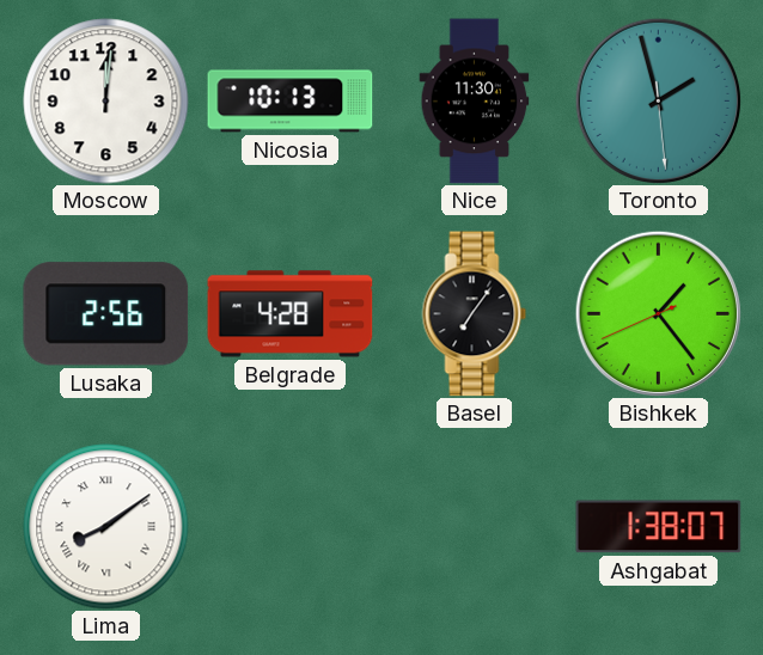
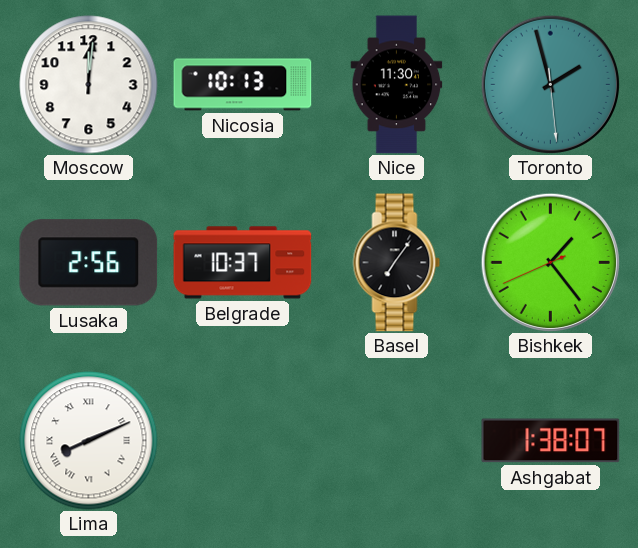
Belgrade: 4:28 -> 10:37 (243, 263)
Lima: 8:09 -> 8:11 (89, 441)
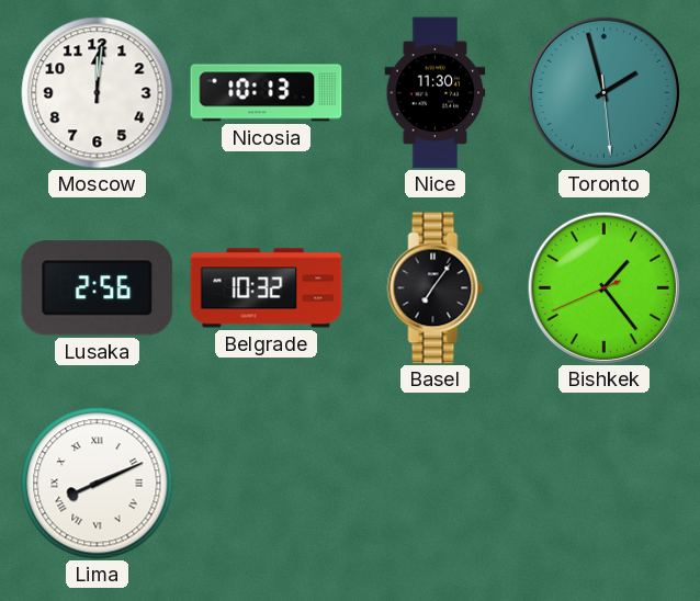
Belgrade: 10:37 -> 10:32 (267, 288)
Ashgabat: 1:38 -> none (551, 441)
